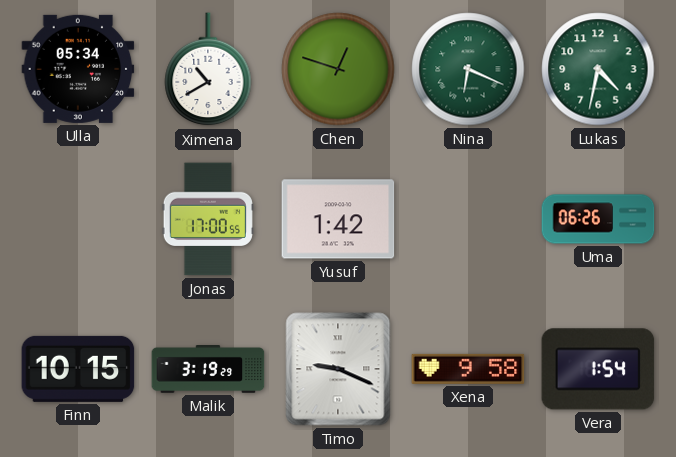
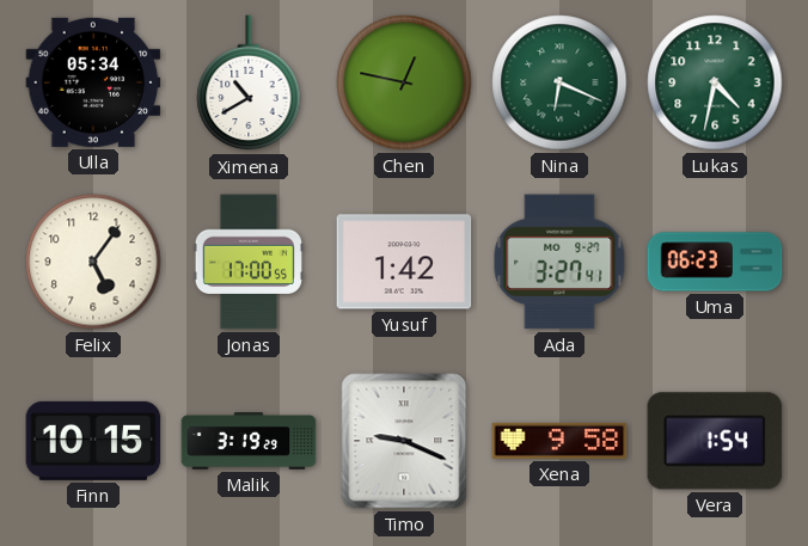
Chen: 12:48 -> 12:47 (404, 82)
Felix: none -> 5:06 (93, 262)
Ada: none -> 3:27 (559, 262)
Uma: 06:26 -> 06:23 (715, 262)
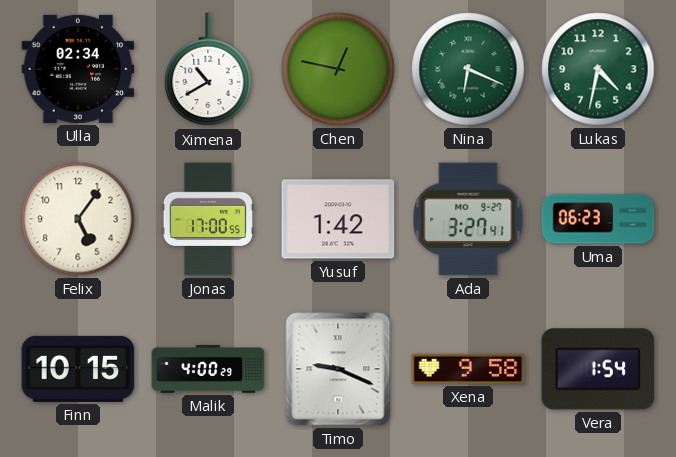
Ulla: 05:34 -> 02:34 (78, 69)
Malik: 3:19 -> 4:00 (208, 370)
